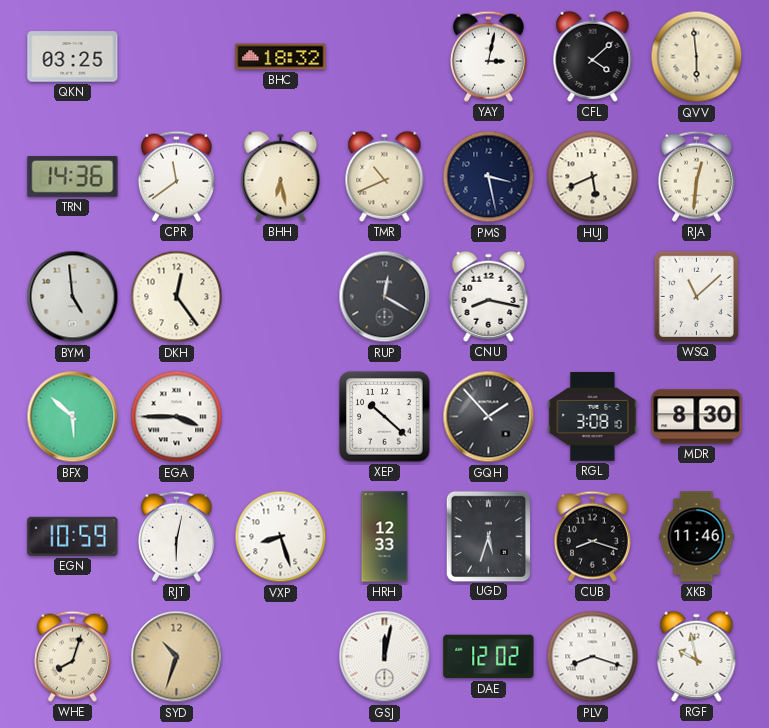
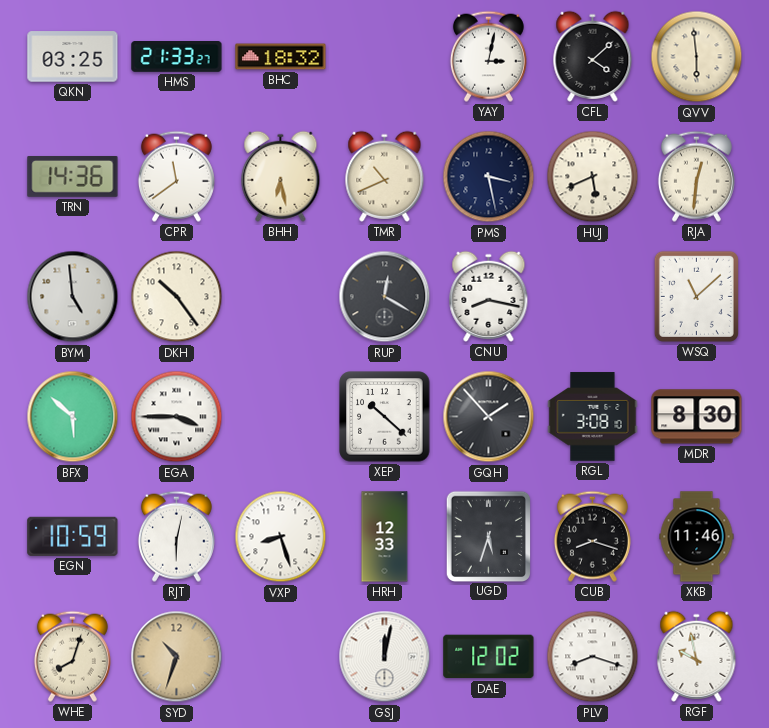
HMS: none -> 21:33 (177, 57)
DKH: 12:24 -> 10:24 (177, 297)
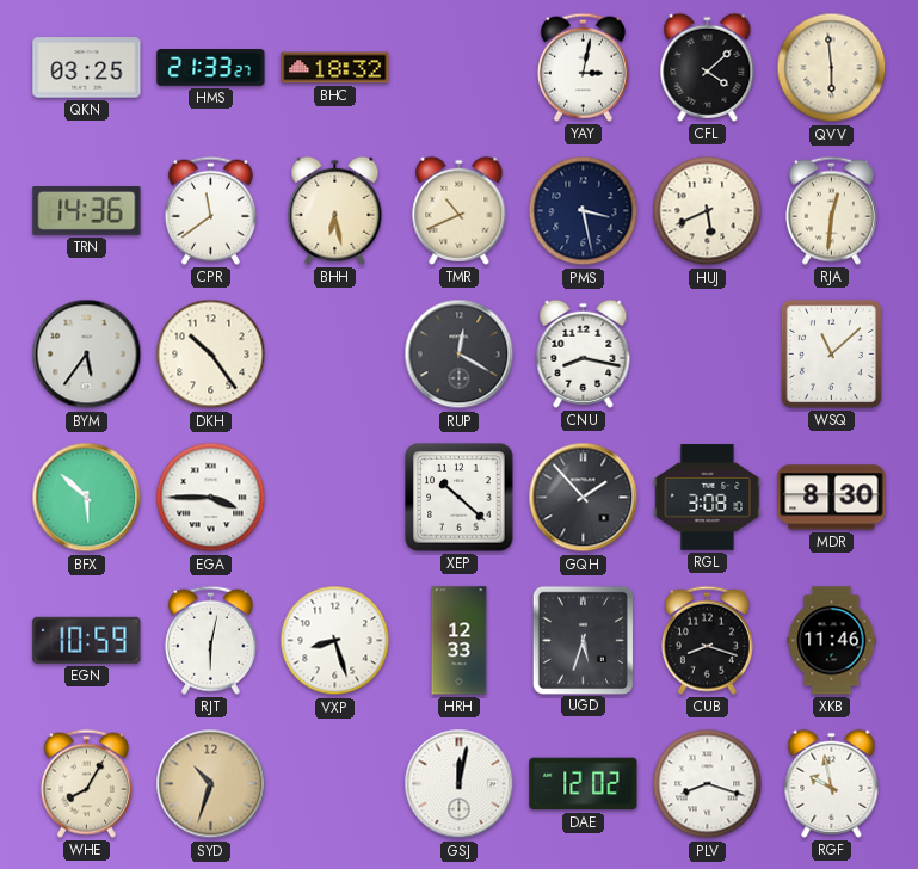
BYM: 4:59 -> 5:36 (87, 355)
WHE: 8:03 -> 8:05 (86, 783)
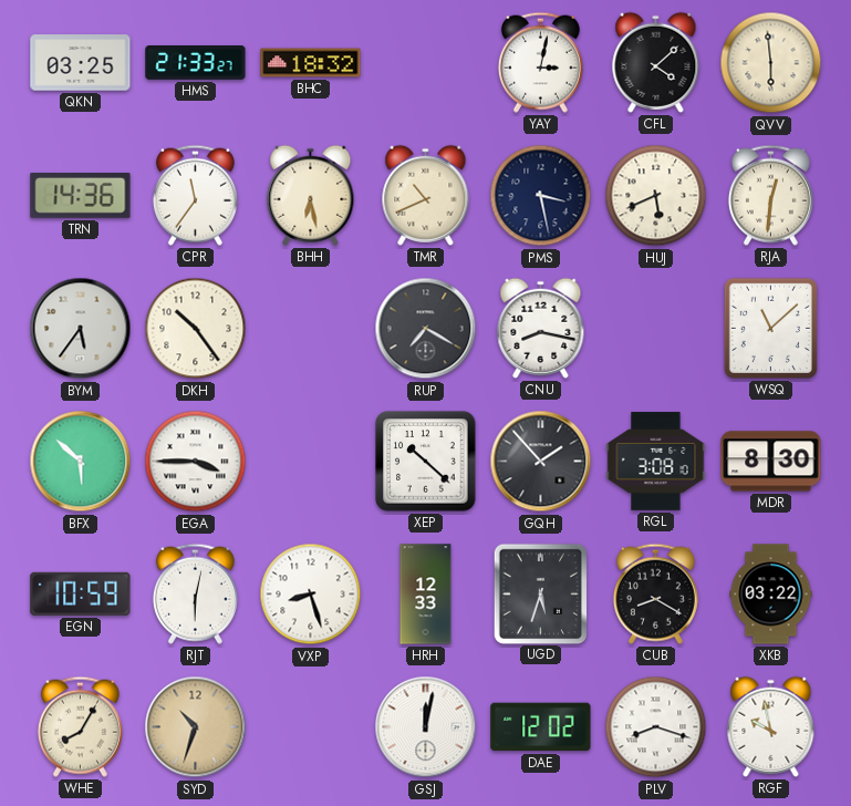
CPR: 11:39 -> 11:36 (195, 195)
RUP: 12:20 -> 7:20 (426, 329)
CUB: 8:18 -> 8:20 (655, 593)
XKB: 11:46 -> 03:22 (771, 595)
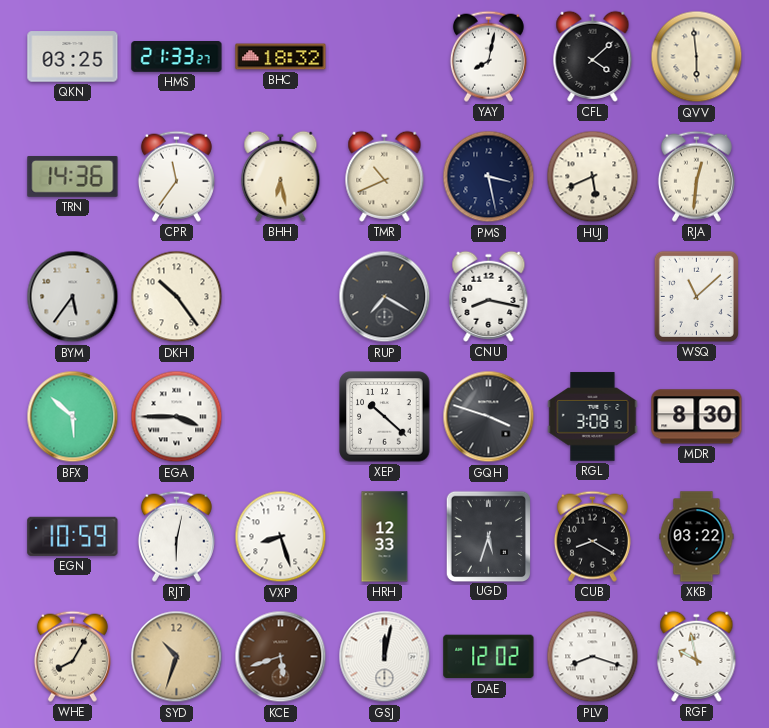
YAY: 3:02 -> 8:02 (488, 56)
GQH: 1:53 -> 3:48 (489, 417)
KCE: none -> 5:42 (281, 657)
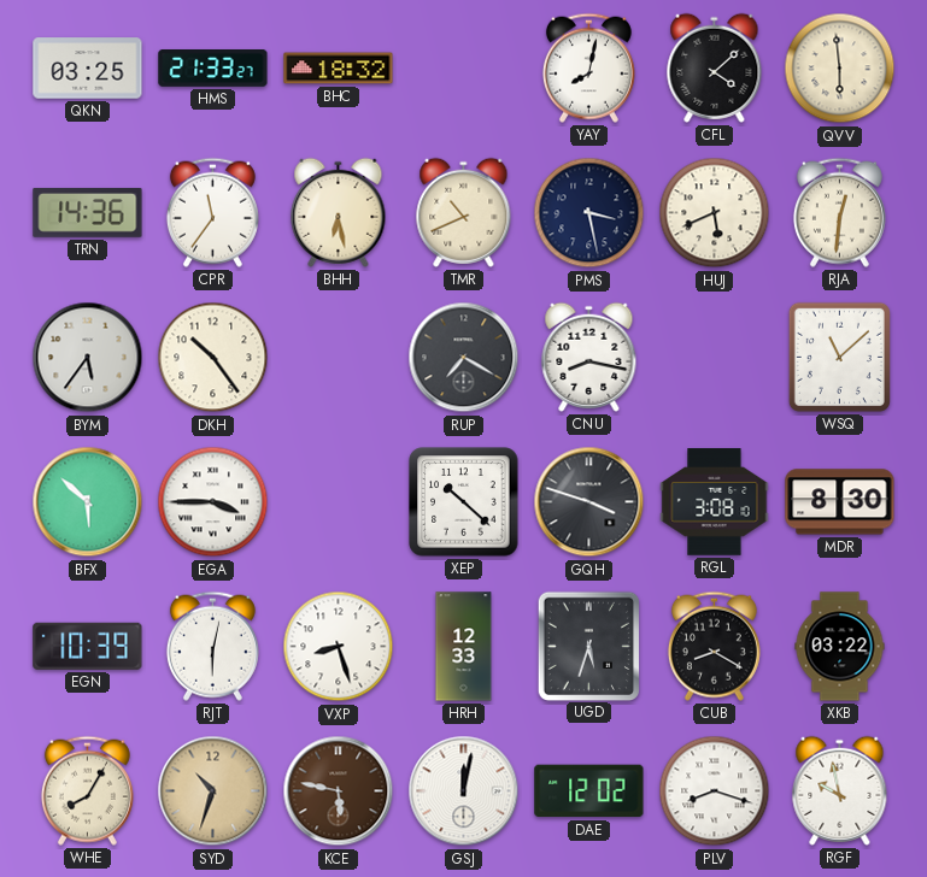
EGN: 10:59 -> 10:39 (88, 646)
KCE: 5:42 -> 5:47 (339, 791)
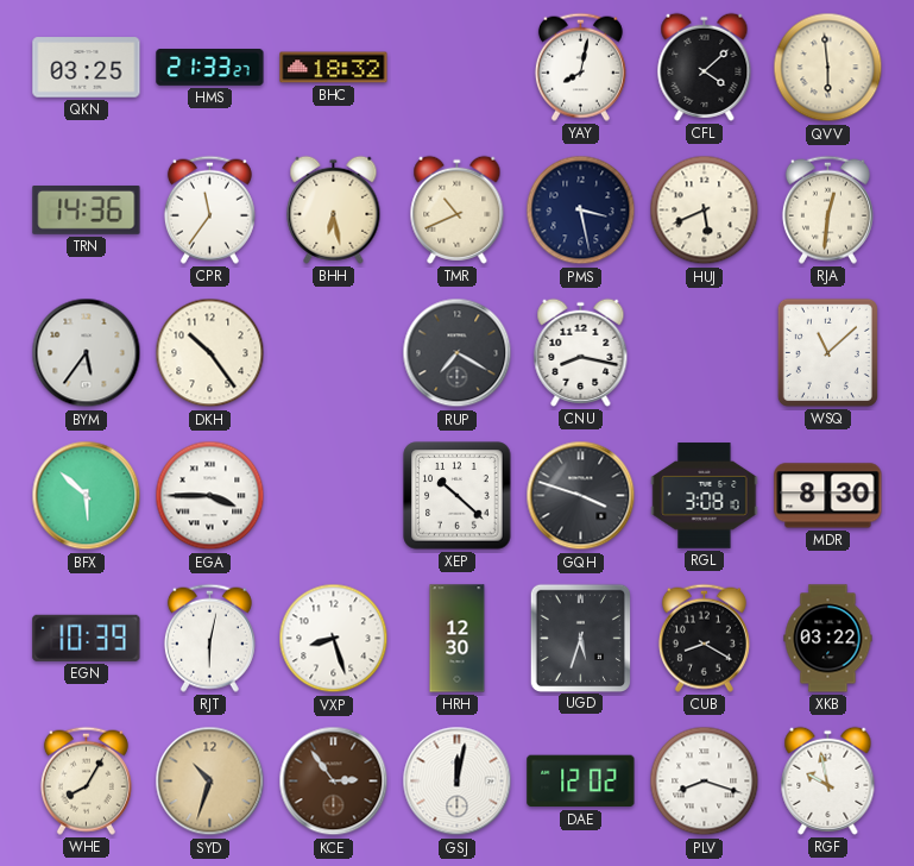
HRH: 12:33 -> 12:30 (458, 639)
KCE: 5:47 -> 2:54 (334, 782)
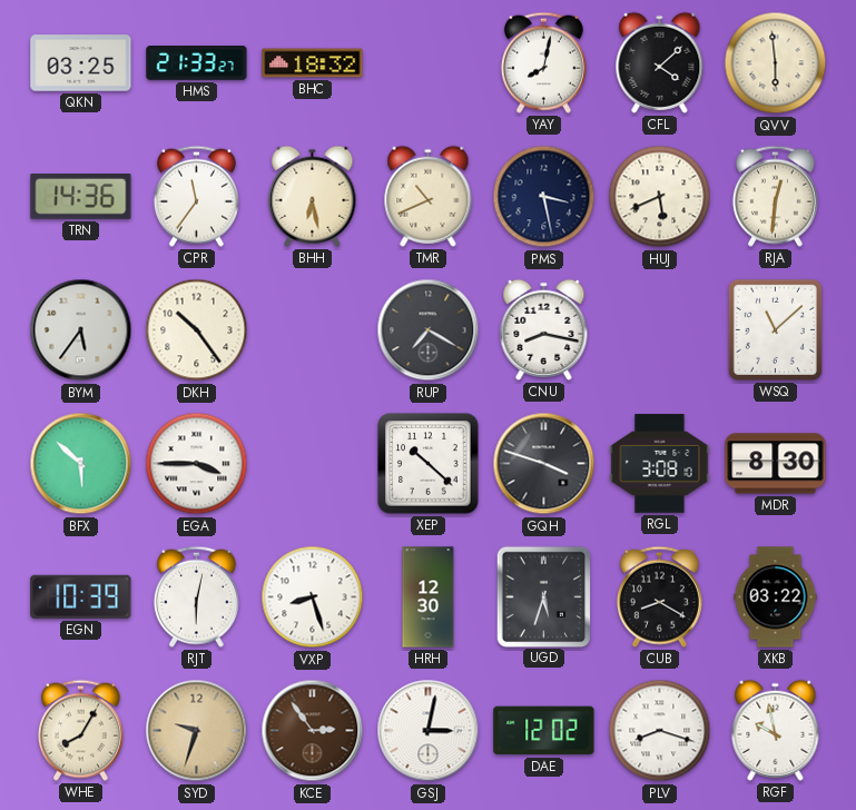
SYD: 10:33 -> 9:33 (197, 731)
GSJ: 12:02 -> 3:02 (429, 731)
